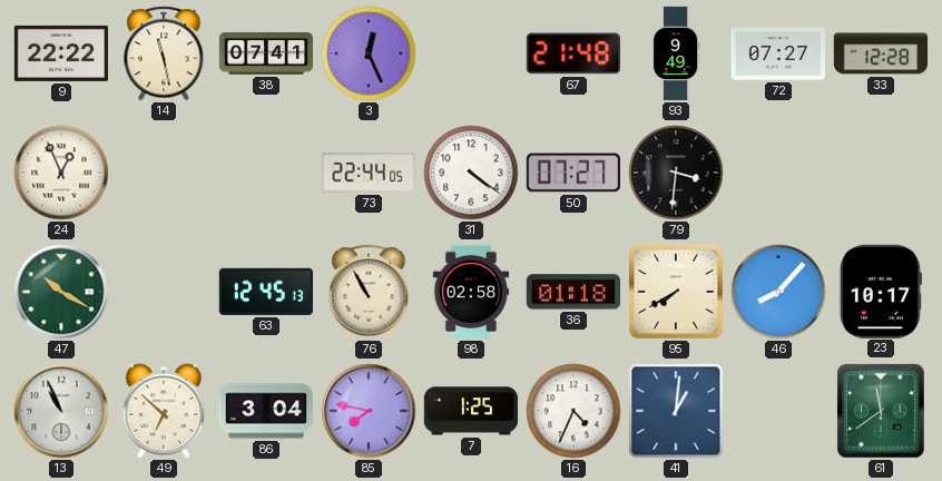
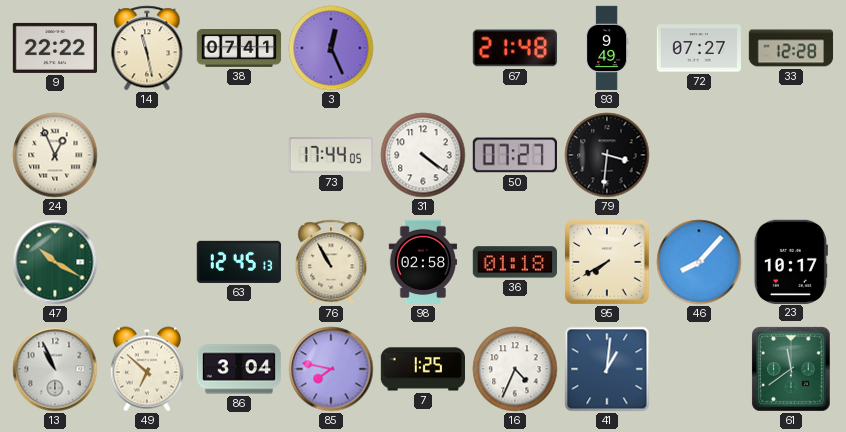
73: 22:44 -> 17:44 (331, 155)
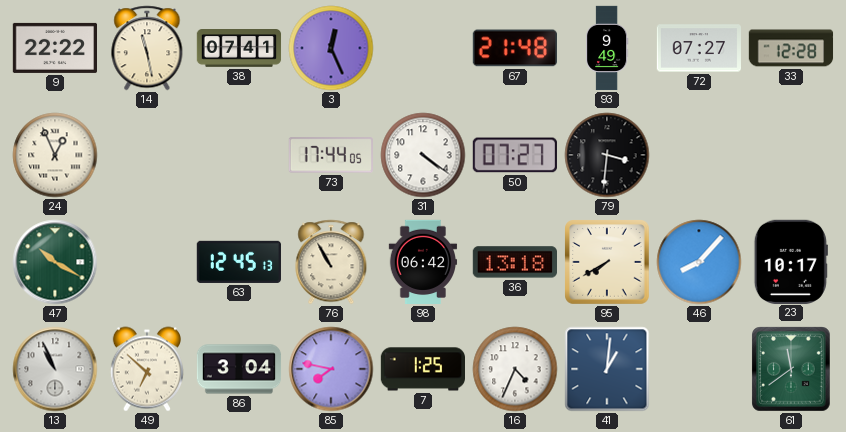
98: 02:58 -> 06:42 (423, 262)
36: 01:18 -> 13:18 (514, 262)
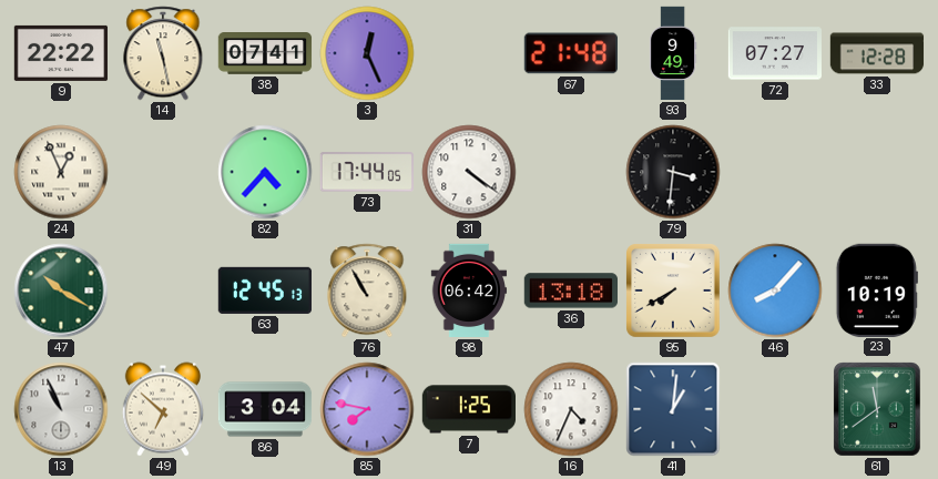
82: none -> 4:37 (265, 172)
50: 07:27 -> none (514, 155)
23: 10:17 -> 10:19 (877, 289)
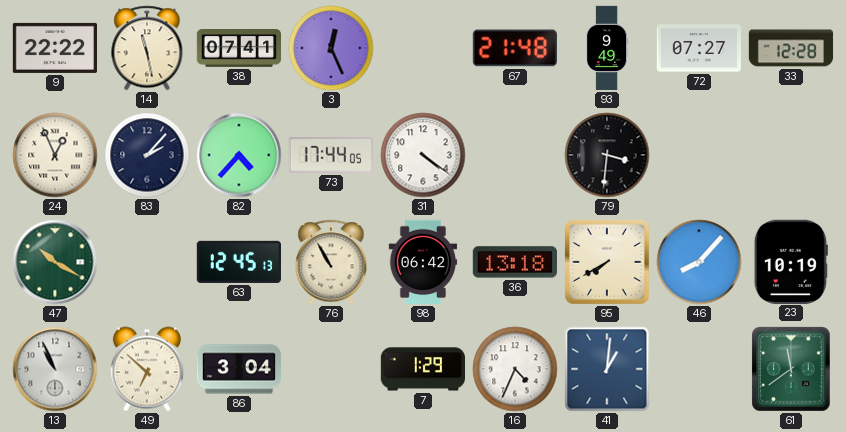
83: none -> 2:07 (147, 155)
85: 7:47 -> none (367, 409)
7: 1:25 -> 1:29 (422, 369)
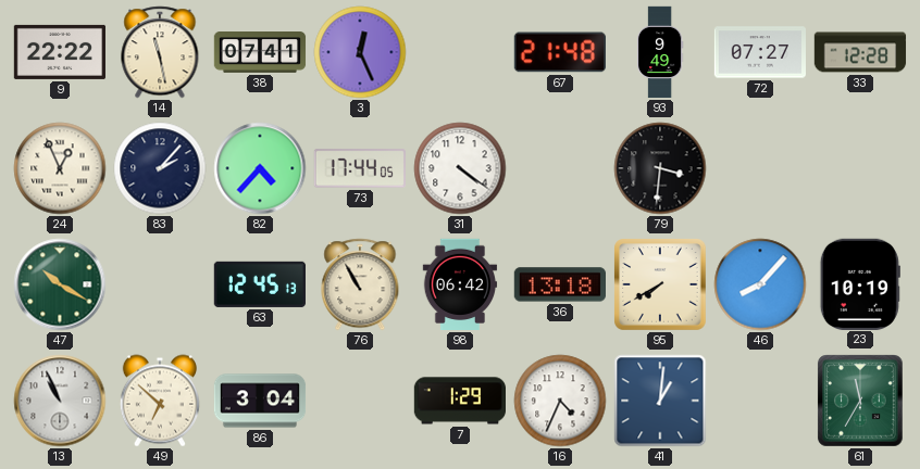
61: 11:39 -> 11:35 (860, 401)
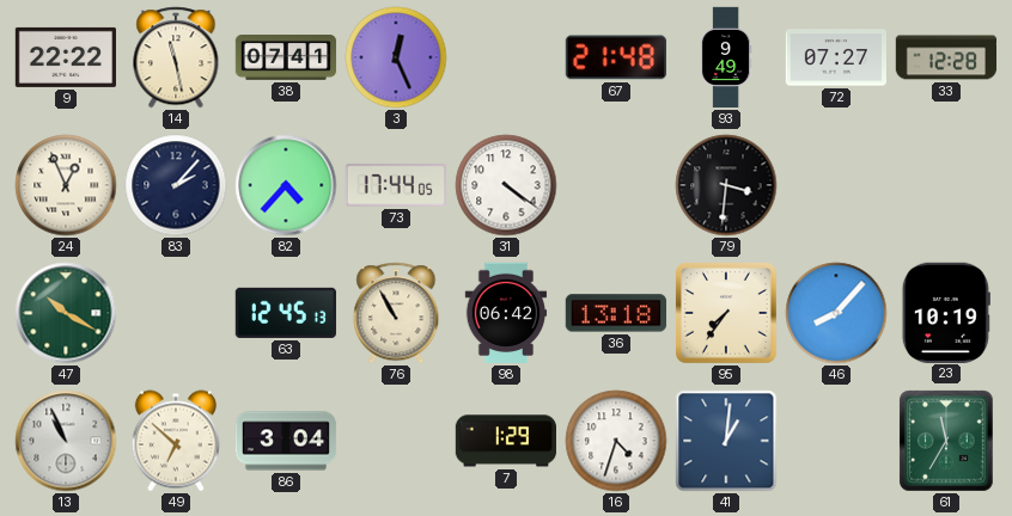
95: 7:40 -> 7:36 (727, 314)
16: 4:34 -> 4:33 (616, 441)
